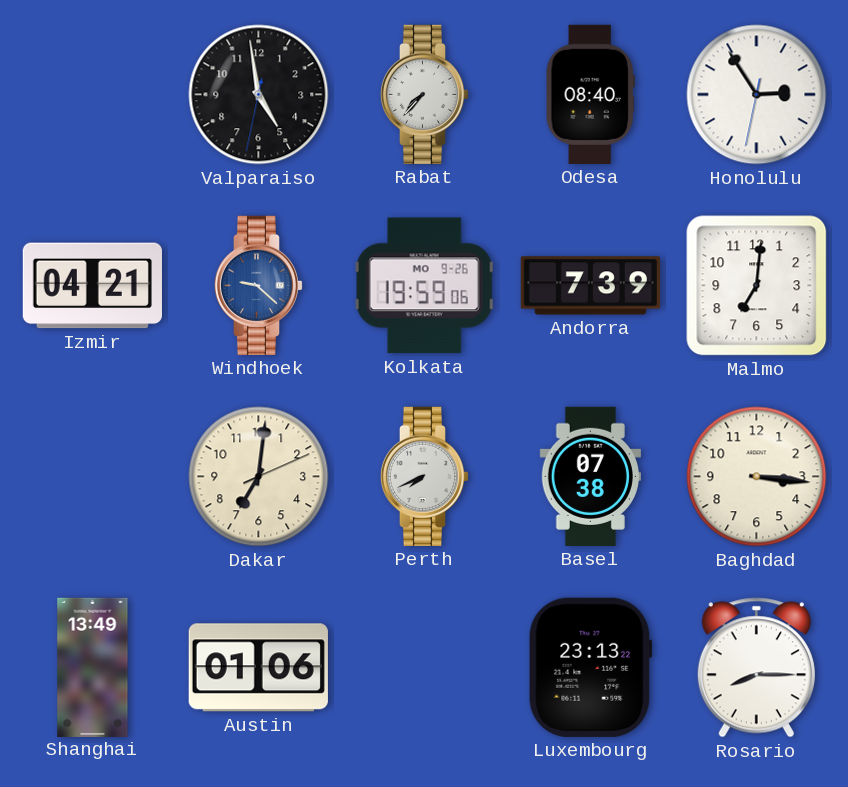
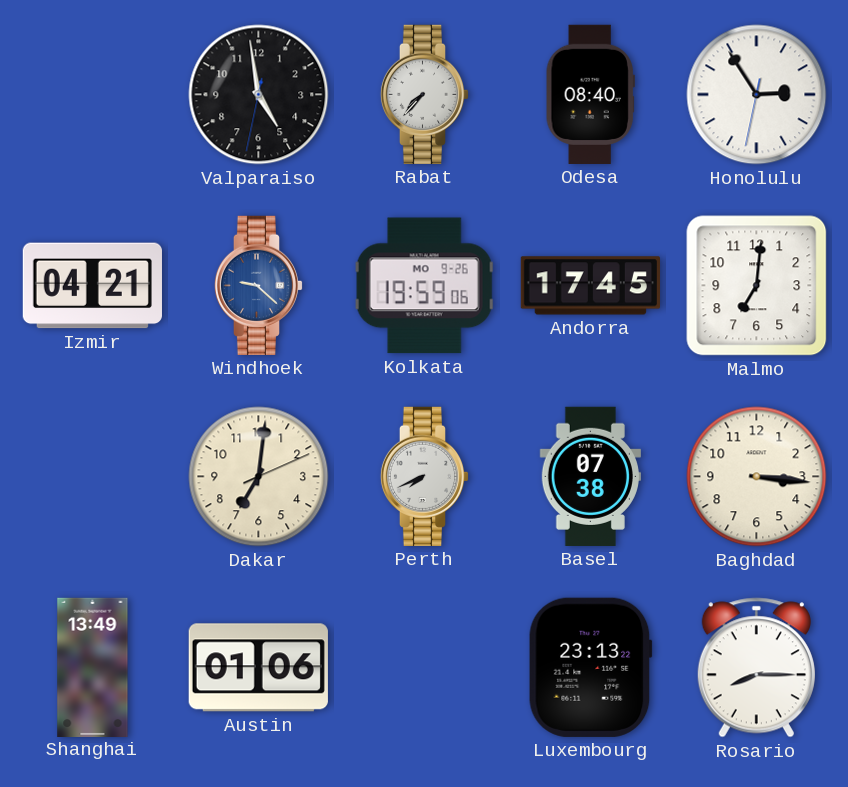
Andorra: 7:39 -> 17:45 (590, 286)
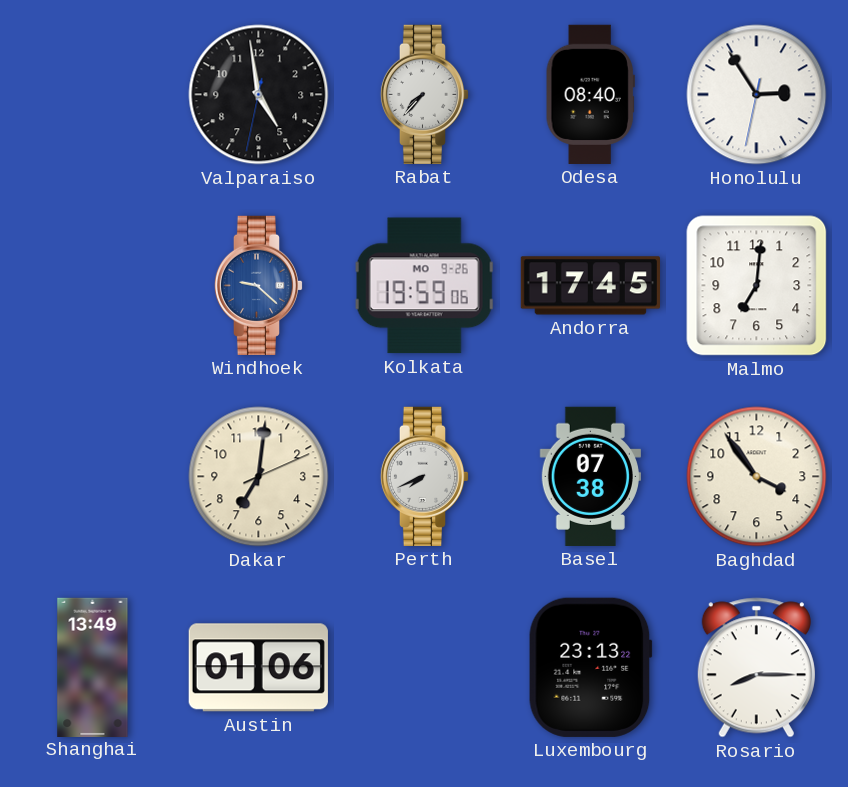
Izmir: 04:21 -> none (92, 286)
Baghdad: 3:16 -> 3:54 (757, 477)
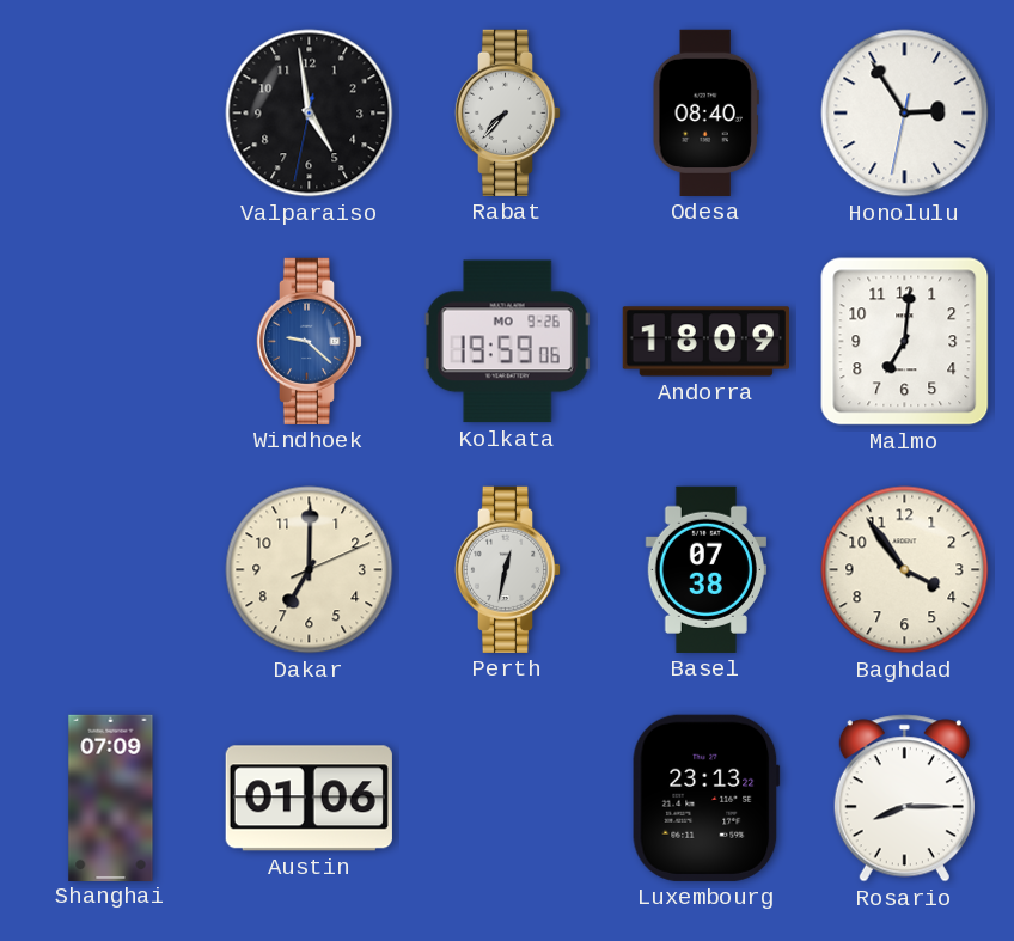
Andorra: 17:45 -> 18:09 (705, 342)
Dakar: 7:01 -> 7:00 (310, 570)
Perth: 7:41 -> 12:32 (508, 569)
Shanghai: 13:49 -> 07:09 (111, 798)
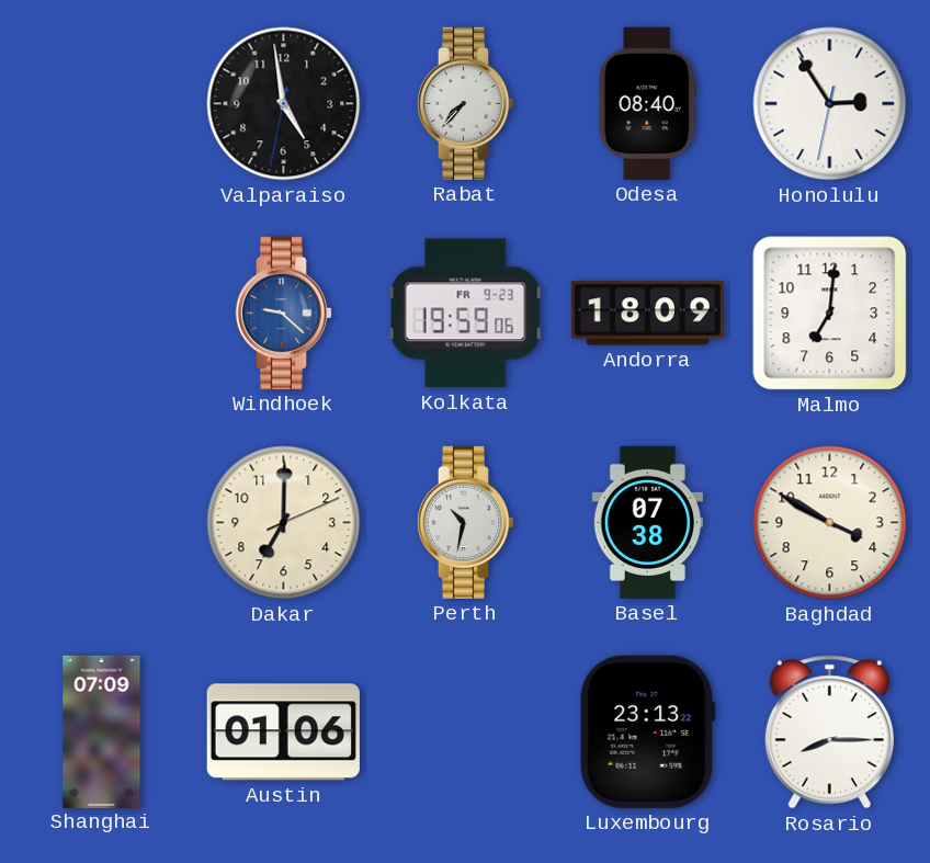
Kolkata date: MO 9-26 -> FR 9-23 (466, 314)
Perth: 12:32 -> 10:32 (466, 522)
Baghdad: 3:54 -> 3:50 (830, 523)
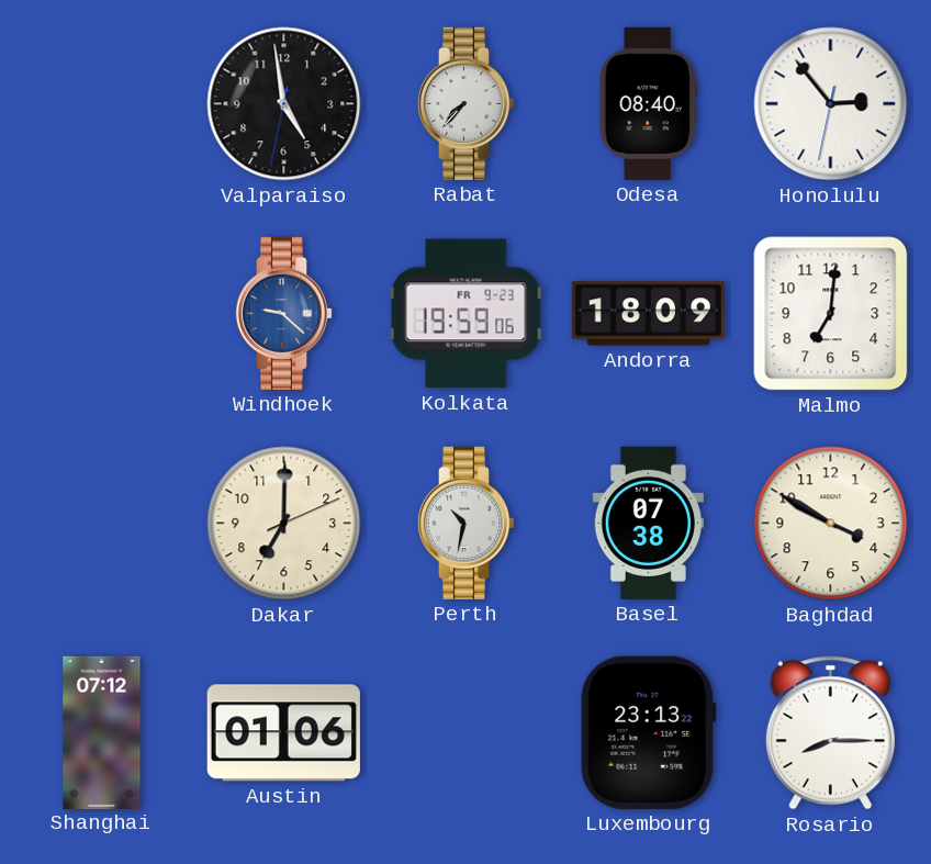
Honolulu: 2:54 -> 2:53 (831, 104)
Shanghai: 07:09 -> 07:12 (102, 732)
